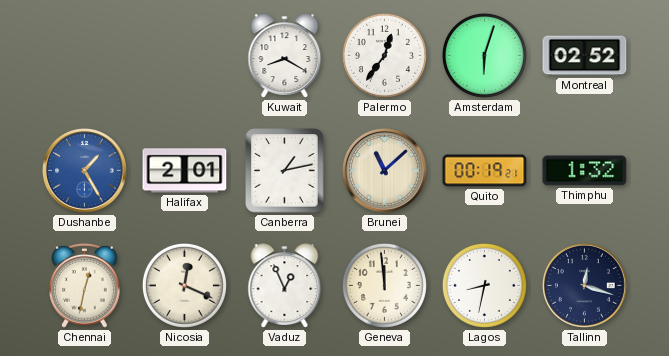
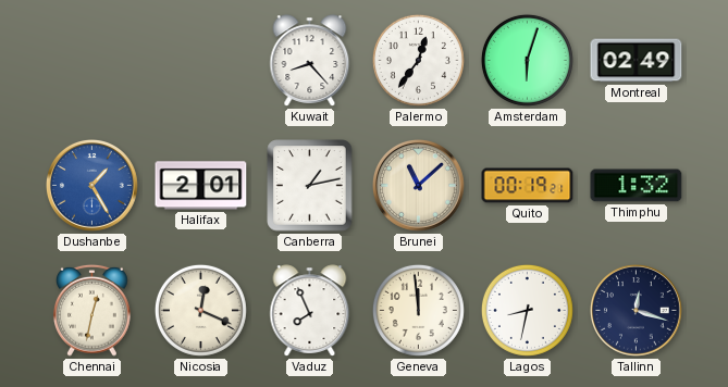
Kuwait: 8:20 -> 8:23 (310, 61)
Montreal: 02:52 -> 02:49 (637, 61)
Vaduz: 12:56 -> 7:56 (310, 311)
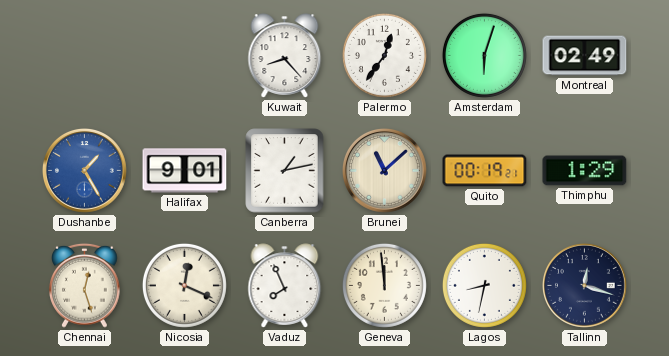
Halifax: 2:01 -> 9:01 (185, 171)
Thimphu: 1:32 -> 1:29 (585, 171)
Chennai: 12:32 -> 12:27 (85, 285)
